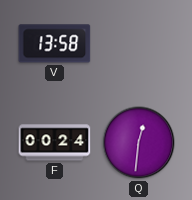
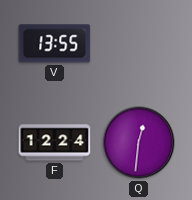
V: 13:58 -> 13:55 (55, 44)
F: 00:24 -> 12:24 (55, 143)
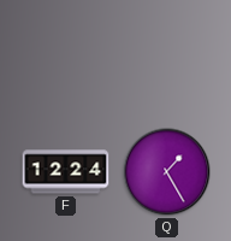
V: 13:55 -> none (55, 44)
Q: 12:31 -> 1:25 (167, 172)
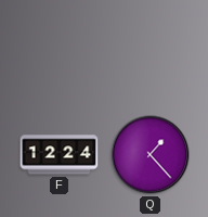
Q: 1:25 -> 1:23 (151, 155)
